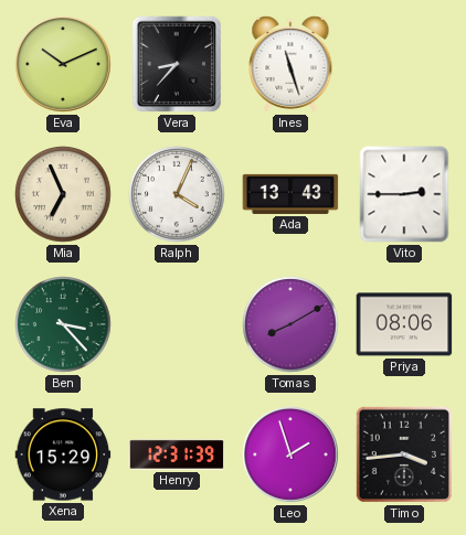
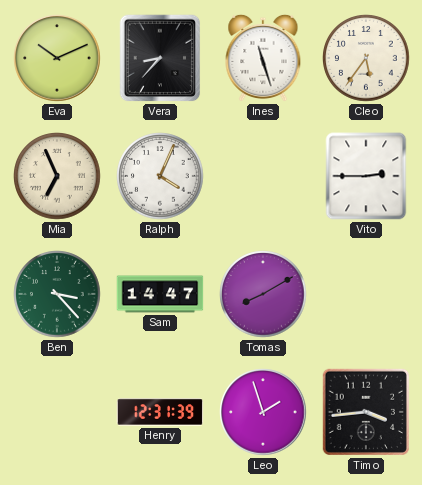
Cleo: none -> 5:36 (366, 58)
Ada: 13:43 -> none (290, 194)
Sam: none -> 14:47 (160, 294)
Priya: 08:06 -> none (404, 324)
Xena: 15:29 -> none (63, 454)
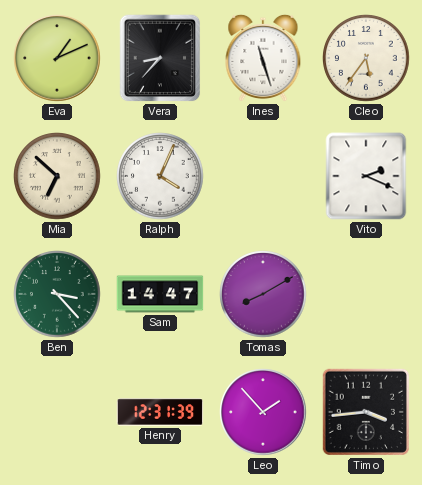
Eva: 10:11 -> 1:11 (57, 58)
Mia: 6:56 -> 6:52 (57, 176)
Vito: 2:45 -> 2:19 (366, 176)
Leo: 1:57 -> 1:53 (263, 412)
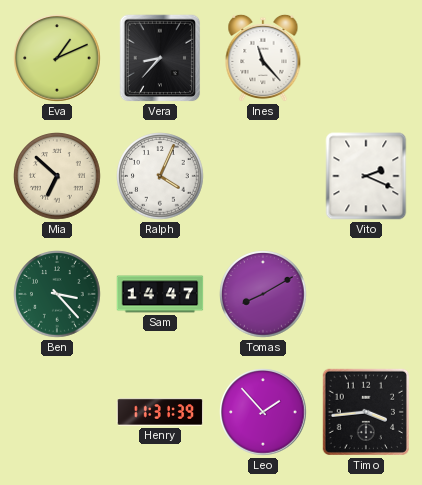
Ines: 11:27 -> 11:23 (263, 58)
Cleo: 5:36 -> none (366, 58)
Henry: 12:31 -> 11:31 (160, 412)
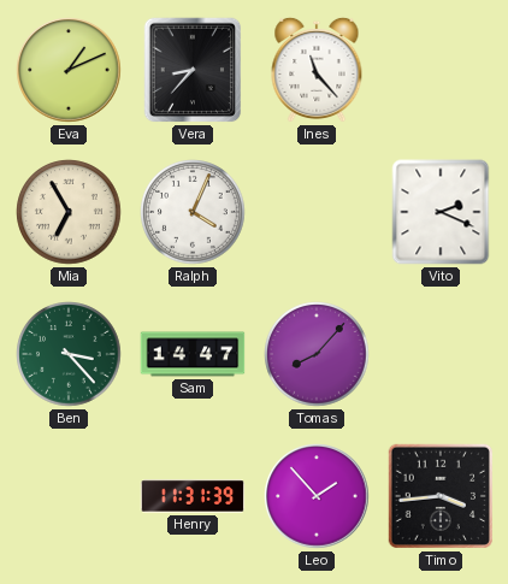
Mia: 6:52 -> 6:55 (69, 212)
Tomas: 8:10 -> 8:07 (317, 354)
